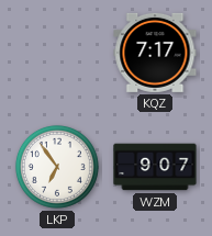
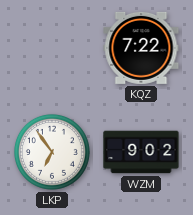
KQZ: 7:17 -> 7:22 (141, 48)
WZM: 9:07 -> 9:02 (141, 152)
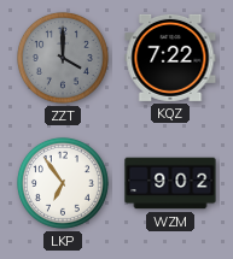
ZZT: none -> 4:00 (63, 58)
